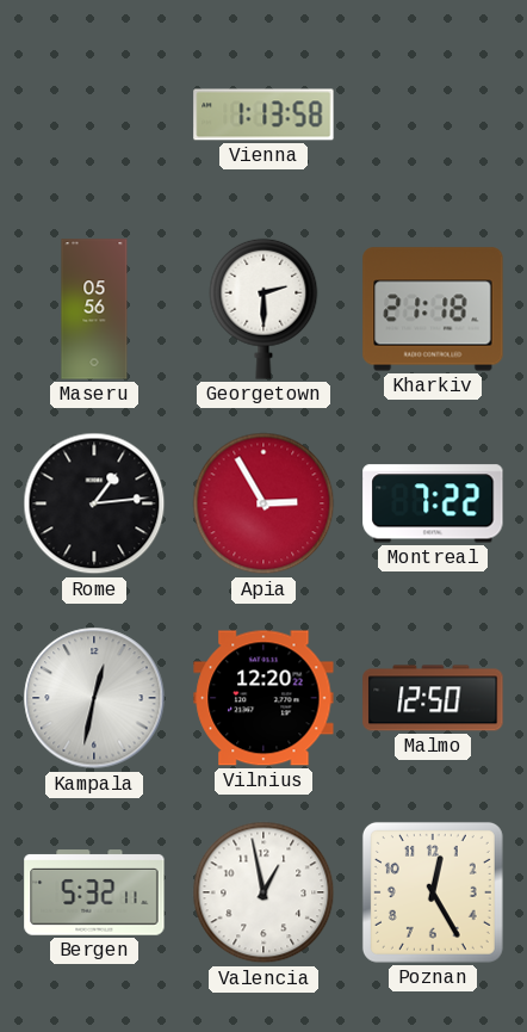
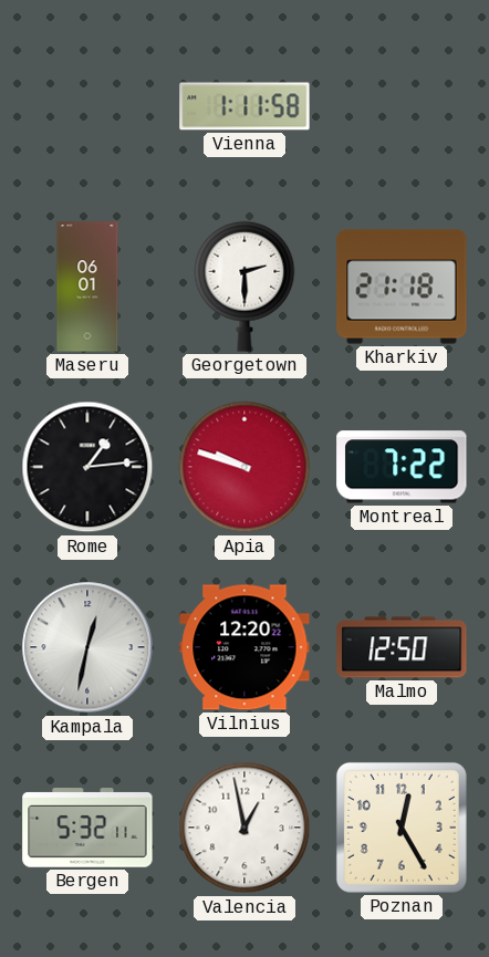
Vienna: 1:13 -> 1:11 (245, 106)
Maseru: 05:56 -> 06:01 (87, 287)
Apia: 2:55 -> 9:48 (245, 467)
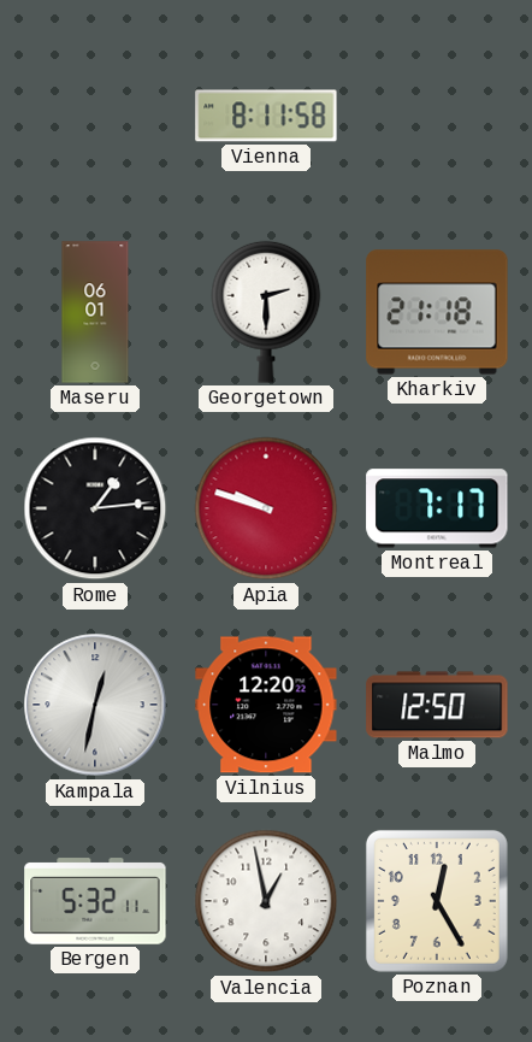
Vienna: 1:11 -> 8:11 (266, 116)
Montreal: 7:22 -> 7:17 (437, 508)
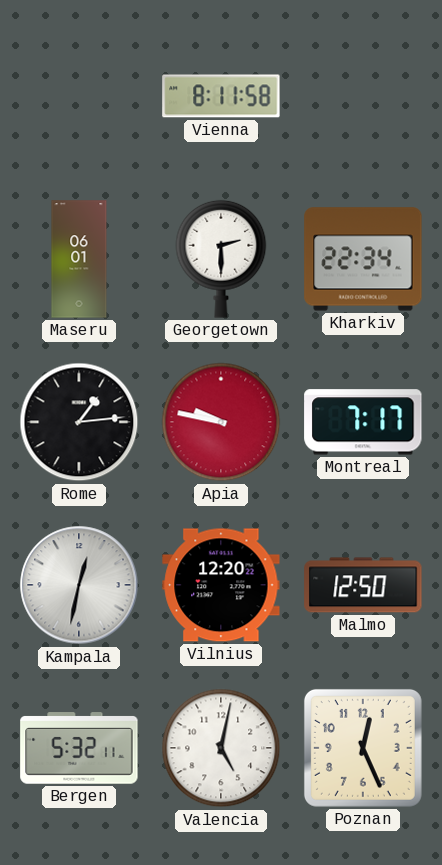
Kharkiv: 21:18 -> 22:34 (363, 259)
Apia: 9:48 -> 9:47 (221, 422)
Valencia: 12:58 -> 5:02 (221, 748)
Poznan: 12:25 -> 12:26 (363, 748)
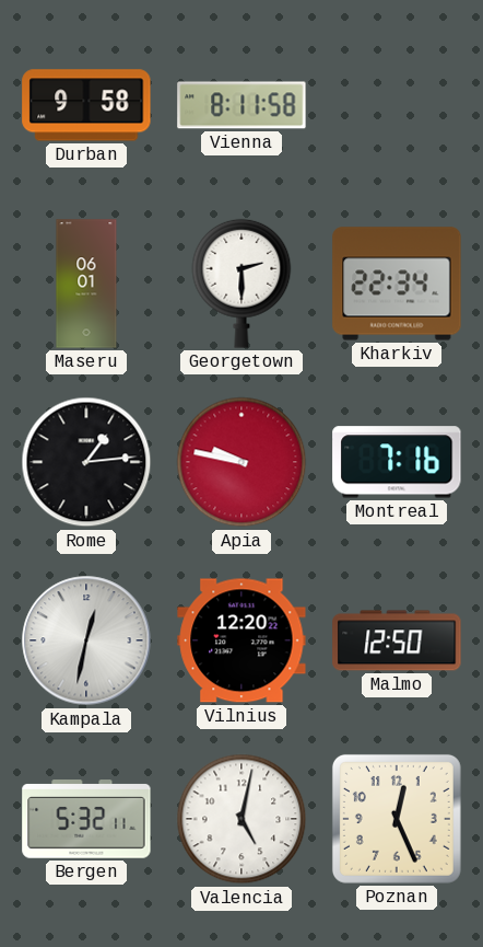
Durban: none -> 9:58 (86, 105)
Montreal: 7:17 -> 7:16 (397, 462)
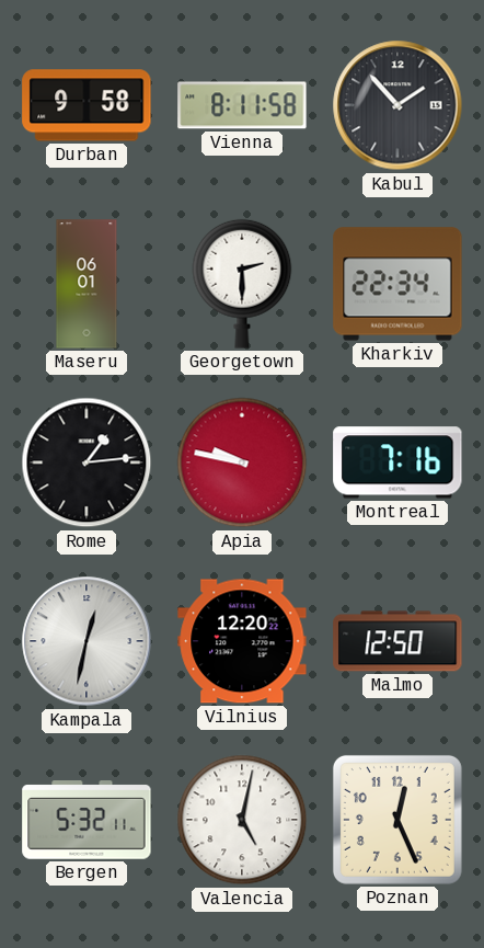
Kabul: none -> 1:53 (397, 105)
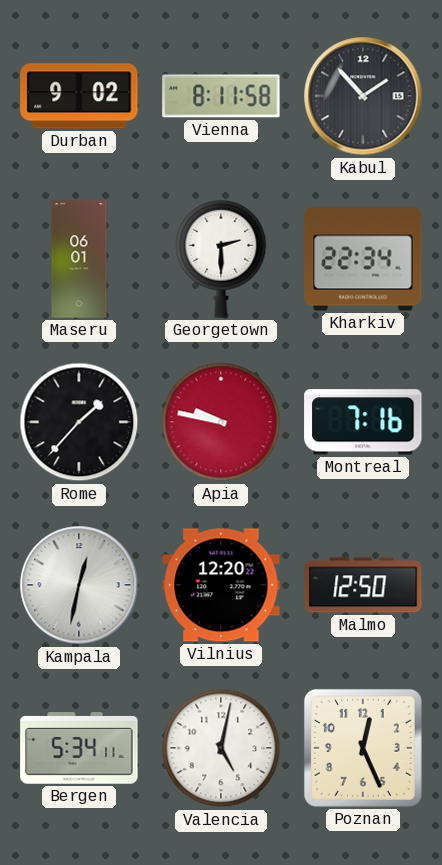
Durban: 9:58 -> 9:02 (79, 96)
Rome: 1:14 -> 1:37 (79, 422)
Bergen: 5:32 -> 5:34 (79, 748)
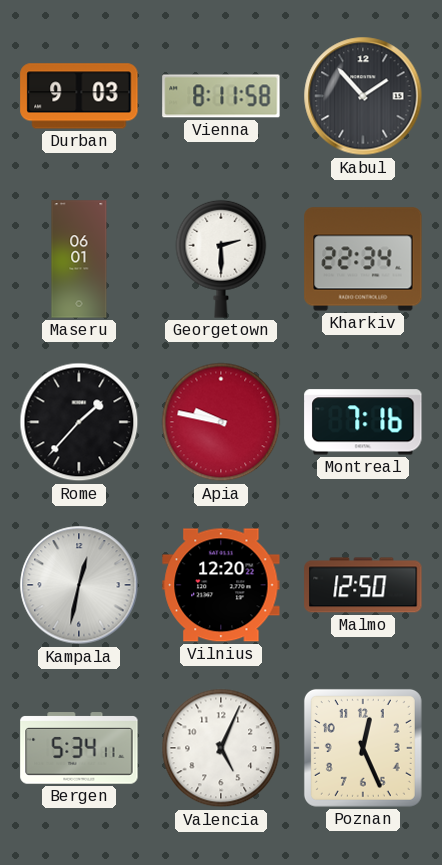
Durban: 9:02 -> 9:03 (79, 96)
Valencia: 5:02 -> 5:04 (221, 748)
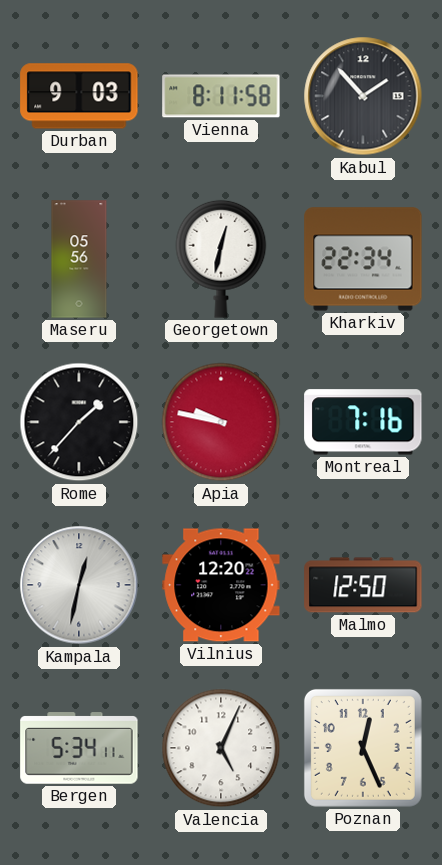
Maseru: 06:01 -> 05:56 (79, 259)
Georgetown: 2:30 -> 12:32 (221, 259)
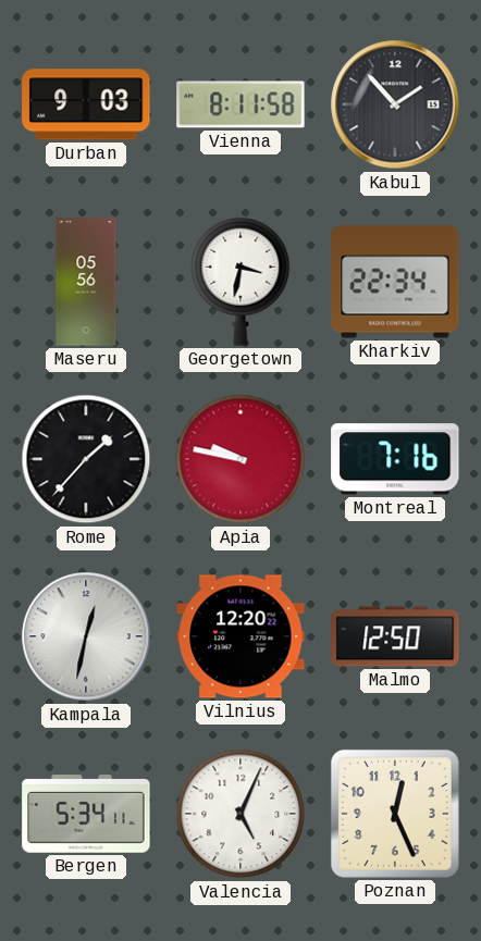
Georgetown: 12:32 -> 3:32 (240, 282)
